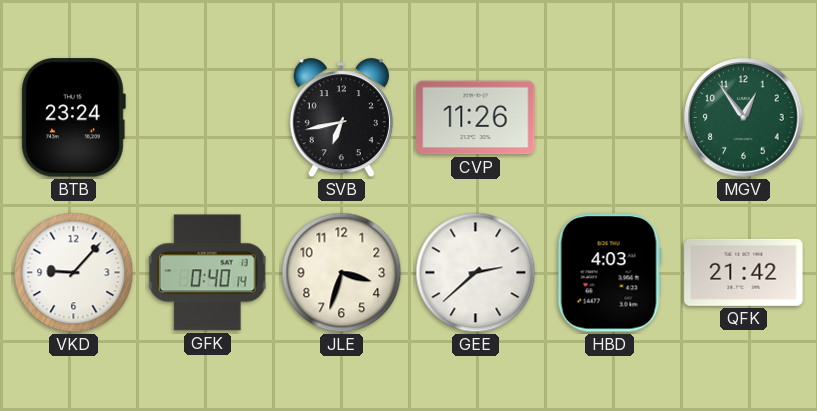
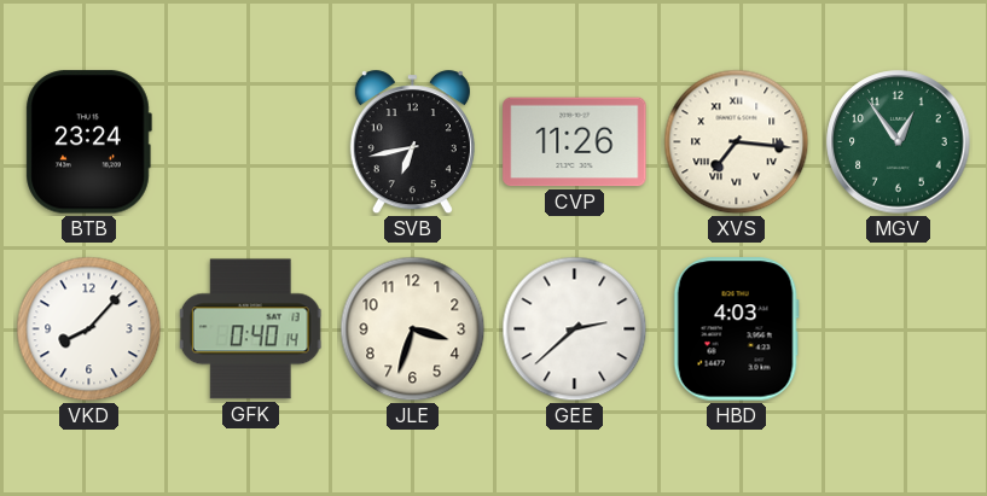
XVS: none -> 7:16 (737, 142)
VKD: 9:07 -> 8:07 (89, 329)
QFK: 21:42 -> none (744, 272)
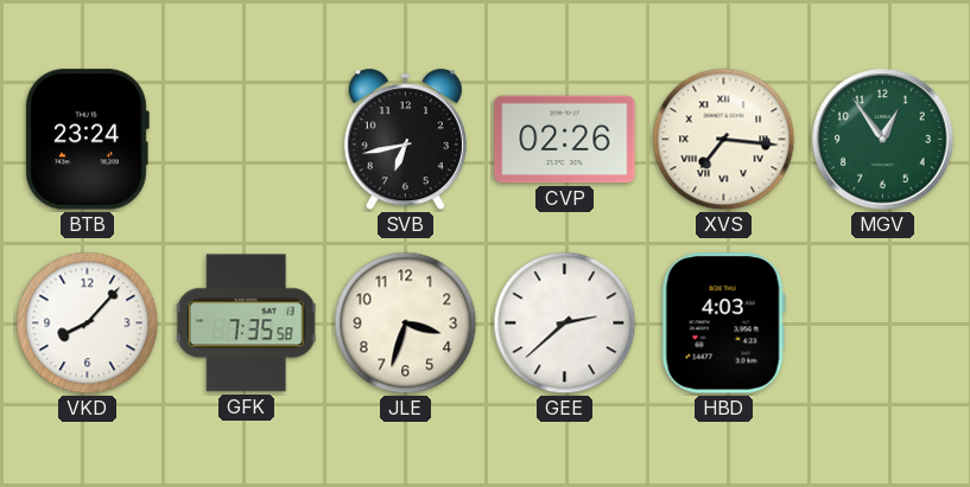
CVP: 11:26 -> 02:26 (565, 140)
GFK: 0:40 -> 7:35 (247, 323)
